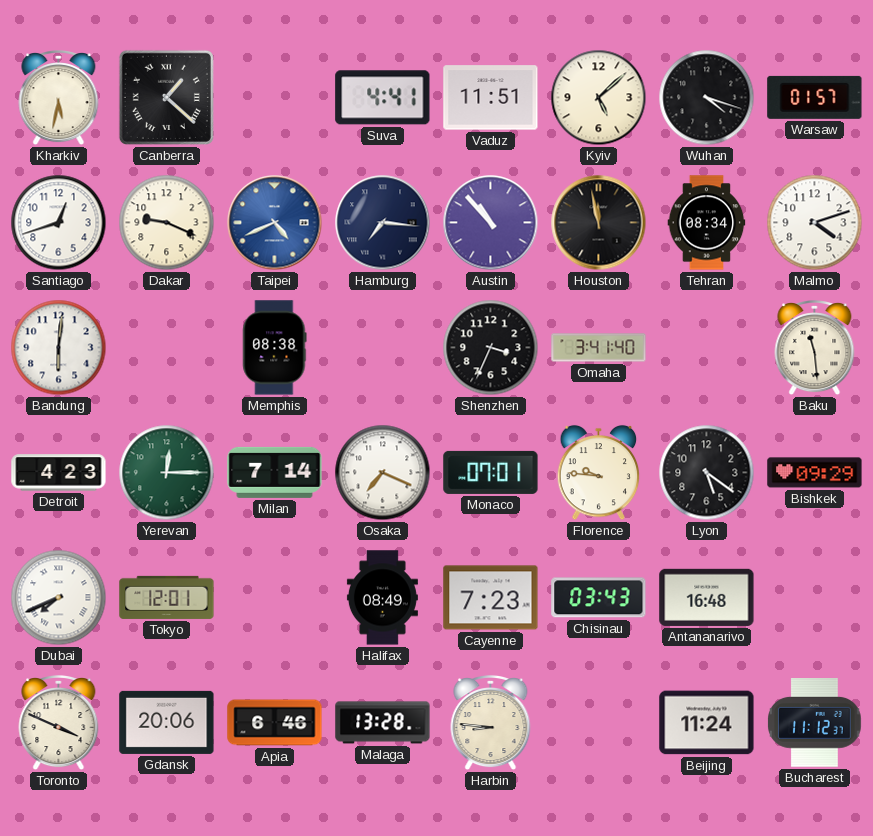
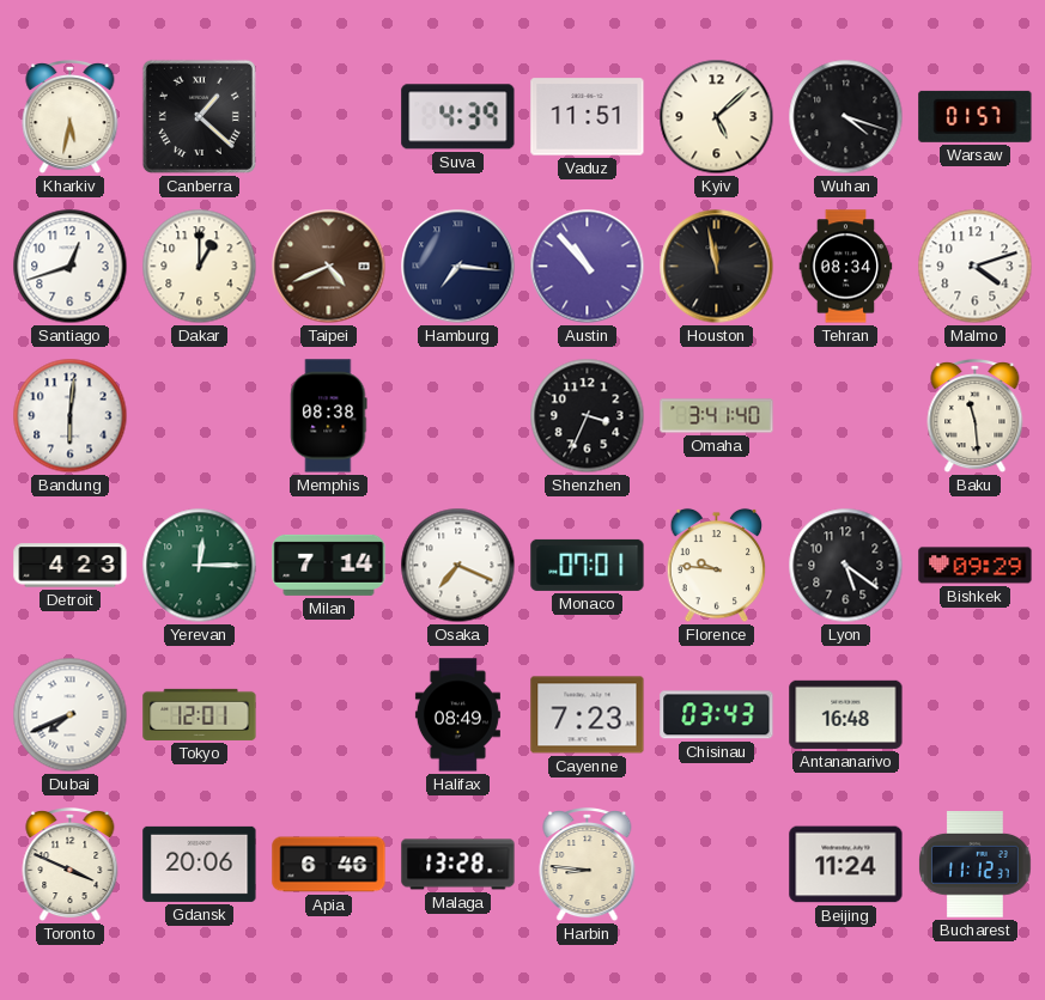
Suva: 4:41 -> 4:39 (458, 117)
Dakar: 9:19 -> 1:00 (200, 267)
Taipei dial: blue -> brown (329, 267)
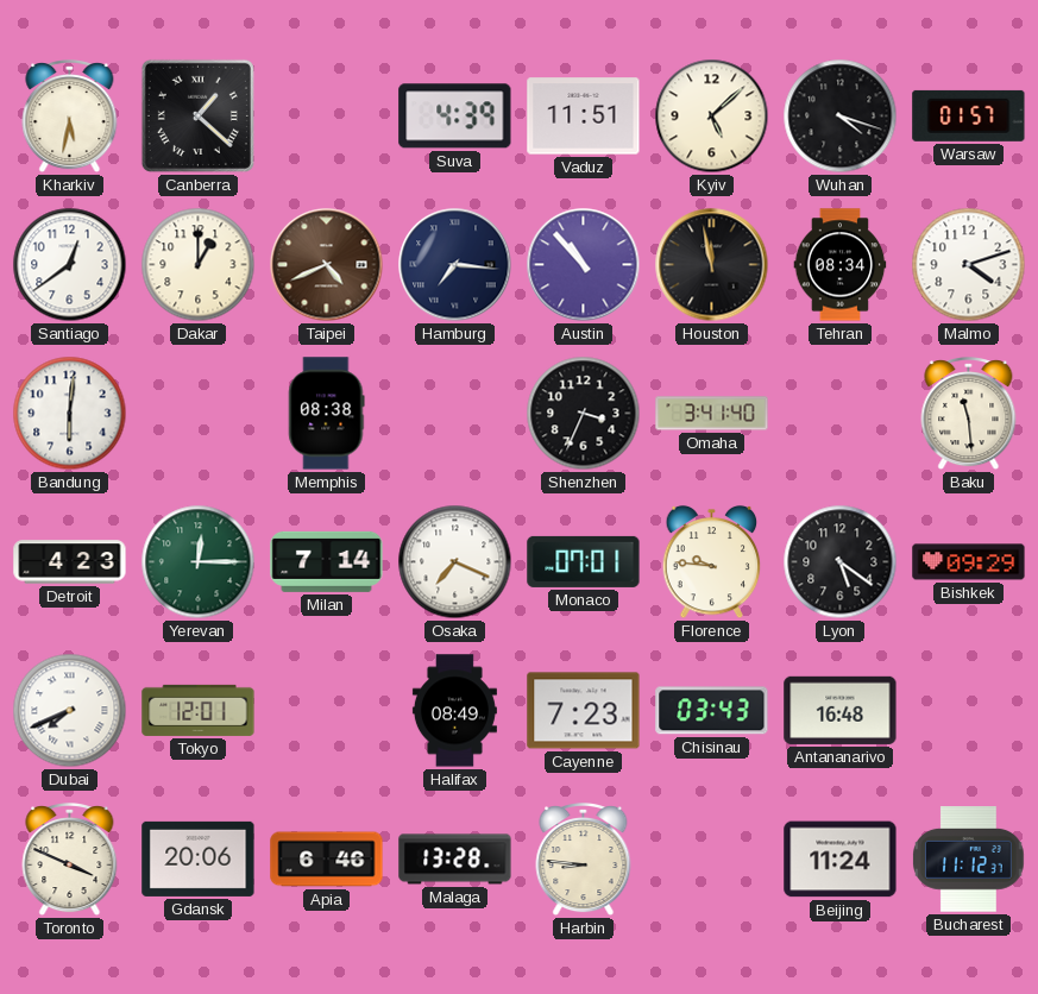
Santiago: 12:42 -> 12:39 (70, 265)
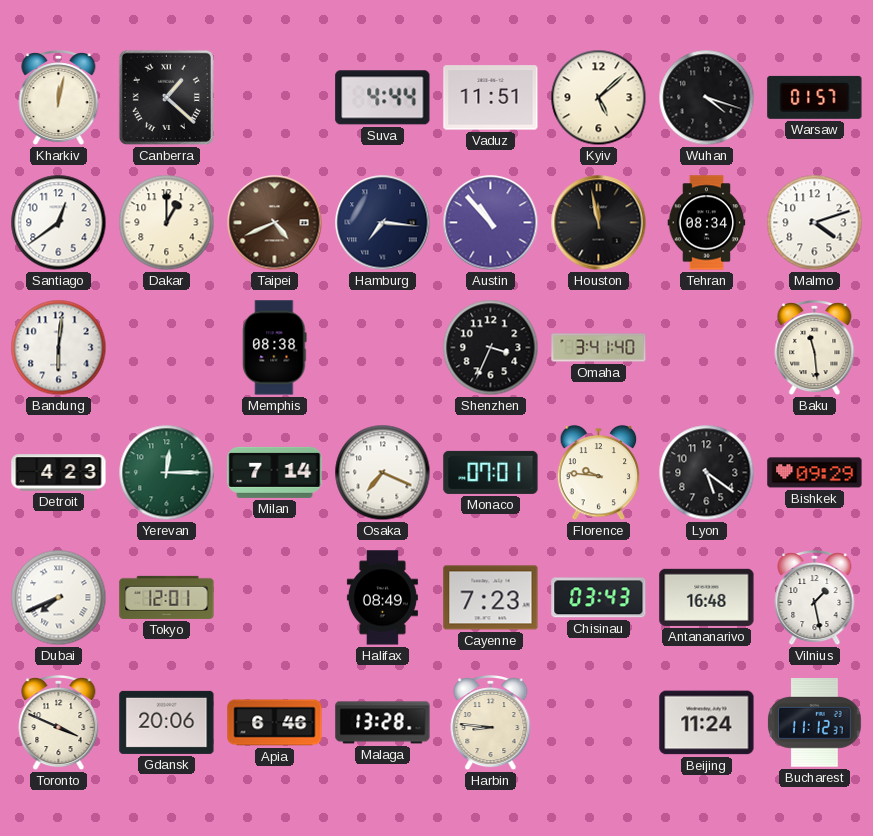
Kharkiv: 5:32 -> 12:02 (59, 99)
Suva: 4:39 -> 4:44 (383, 98)
Vilnius: none -> 1:28 (815, 599)
